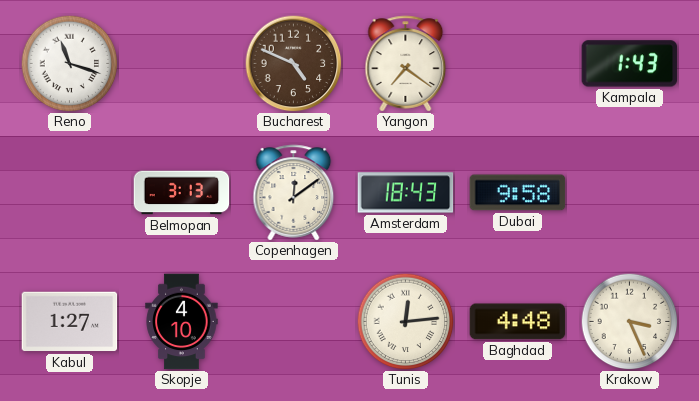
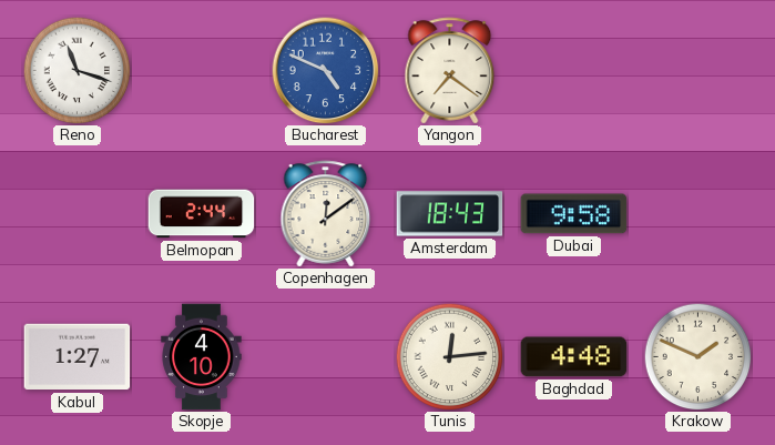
Bucharest dial: brown -> blue (326, 71)
Kampala: 1:43 -> none (630, 64)
Belmopan: 3:13 -> 2:44 (202, 214)
Krakow: 3:26 -> 1:49 (697, 356)
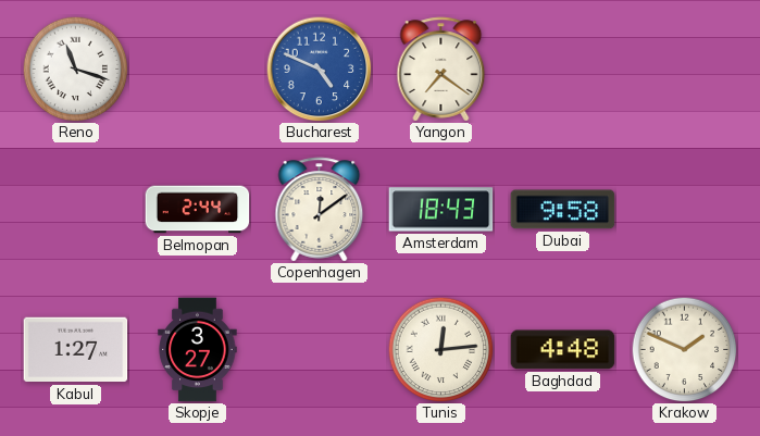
Skopje: 4:10 -> 3:27 (198, 350)
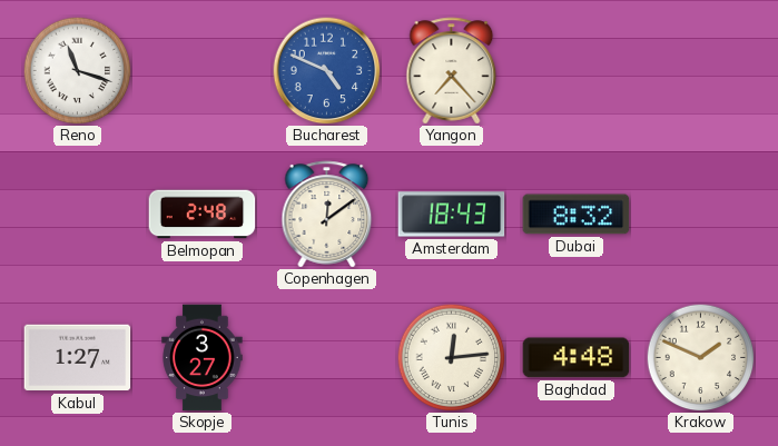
Yangon: 7:21 -> 7:23 (452, 71)
Belmopan: 2:44 -> 2:48 (203, 215)
Dubai: 9:58 -> 8:32 (577, 215)
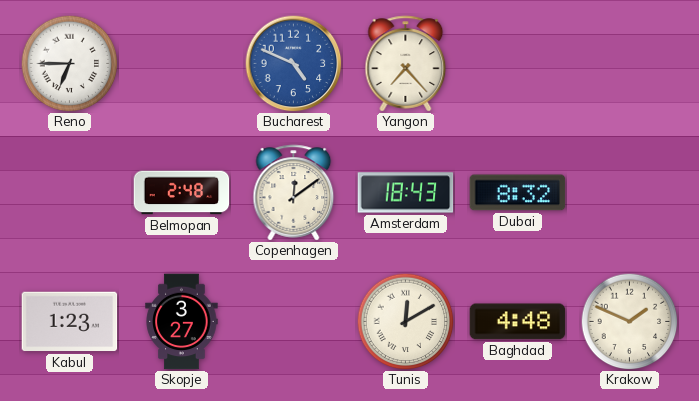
Reno: 11:18 -> 6:45 (69, 63)
Kabul: 1:27 -> 1:23 (70, 322)
Tunis: 12:14 -> 12:10 (405, 321)
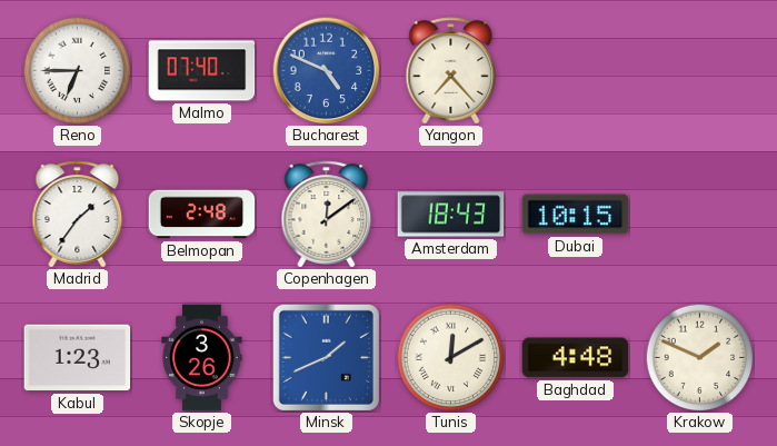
Malmo: none -> 07:40 (202, 71)
Madrid: none -> 1:36 (78, 215)
Dubai: 8:32 -> 10:15 (576, 215)
Skopje: 3:27 -> 3:26 (202, 358)
Minsk: none -> 1:41 (326, 357)
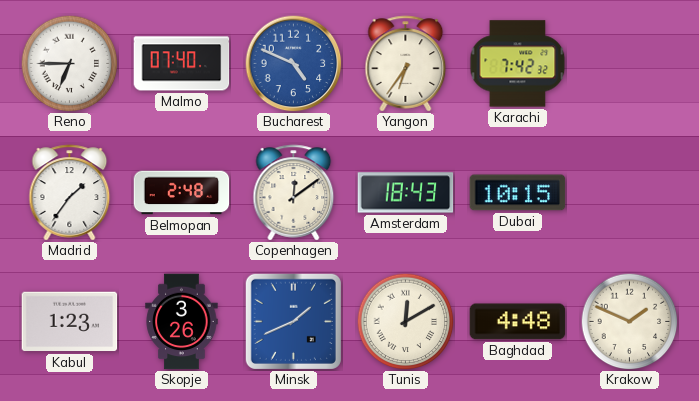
Yangon: 7:23 -> 6:36 (406, 64)
Karachi: none -> 7:42 (518, 64)
